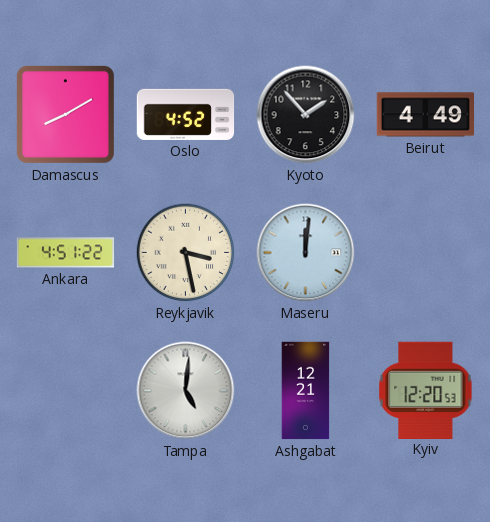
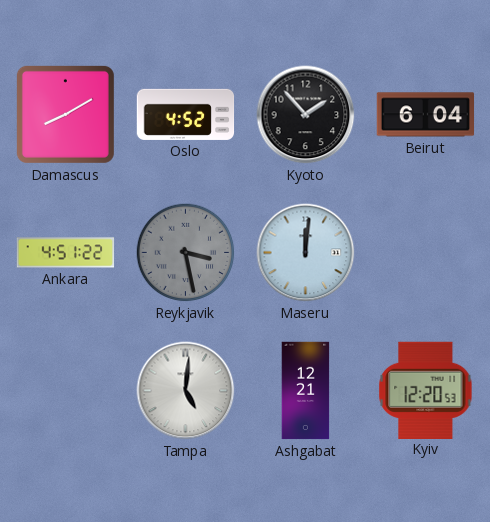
Beirut: 4:49 -> 6:04 (426, 115)
Reykjavik dial: cream -> grey (186, 253)
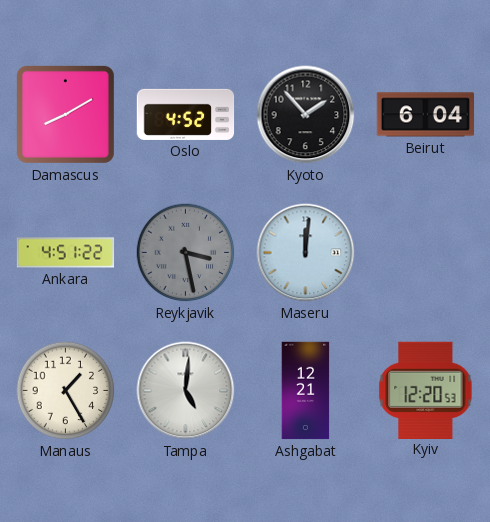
Manaus: none -> 1:25 (66, 391)
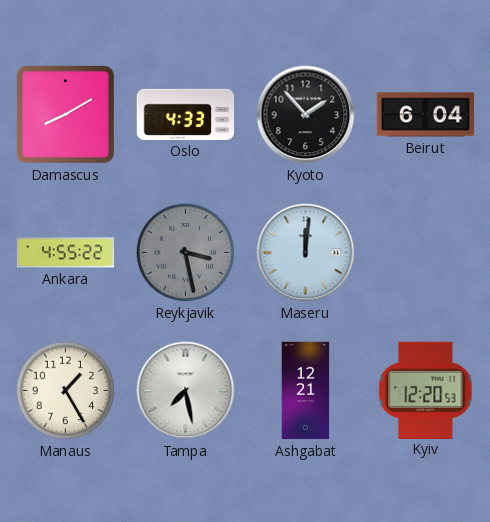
Oslo: 4:52 -> 4:33 (186, 114)
Ankara: 4:51 -> 4:55 (66, 253)
Tampa: 5:01 -> 7:28 (186, 391)
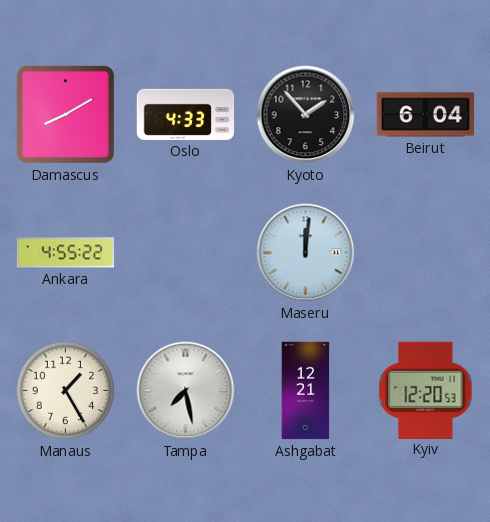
Reykjavik: 3:28 -> none (186, 253)
